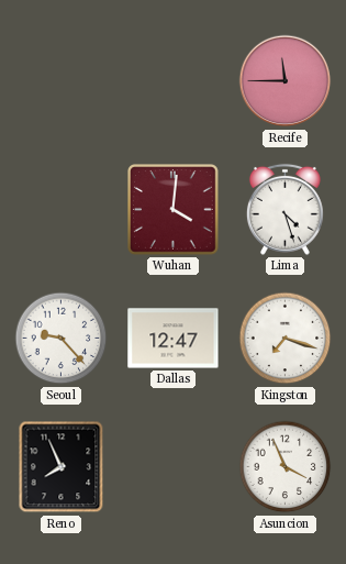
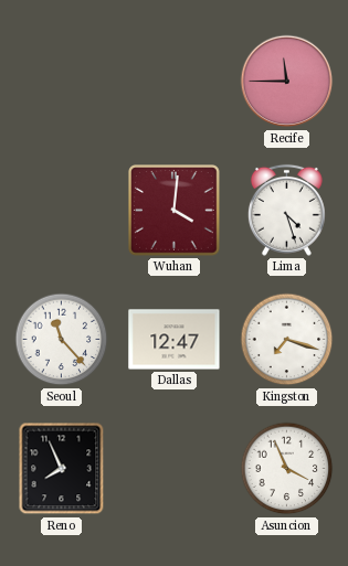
Seoul: 9:23 -> 11:23 (62, 340)
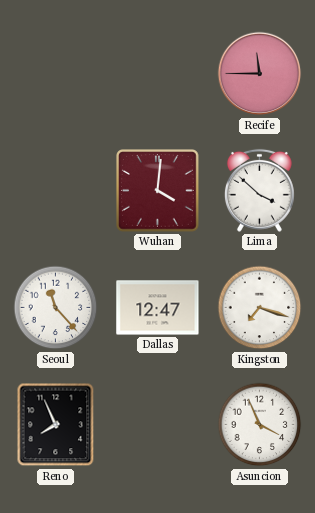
Lima: 4:27 -> 3:52 (259, 190)
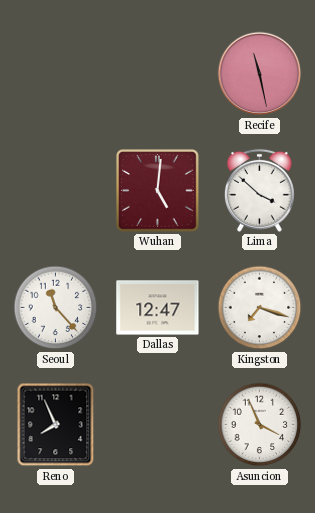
Recife: 11:45 -> 11:28 (260, 74)
Wuhan: 4:01 -> 5:01 (158, 191)
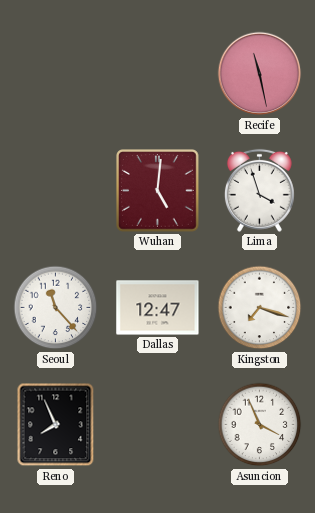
Lima: 3:52 -> 3:57 (259, 190)
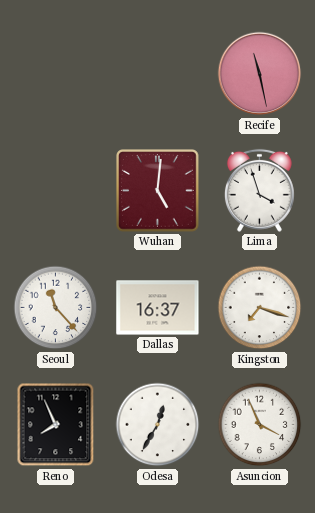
Dallas: 12:47 -> 16:37 (158, 308)
Odesa: none -> 12:35 (158, 425)
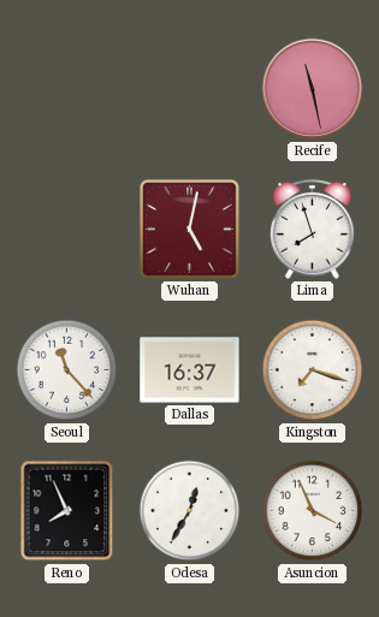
Wuhan: 5:01 -> 5:02 (190, 230)
Lima: 3:57 -> 7:57 (312, 229)
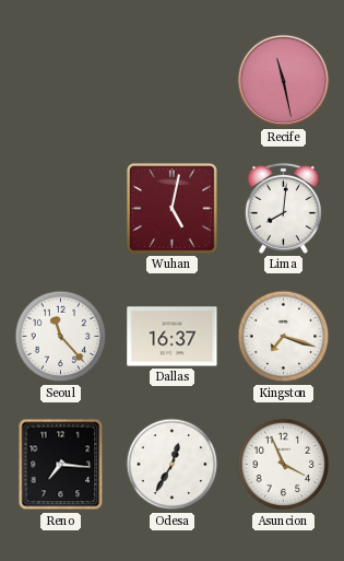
Lima: 7:57 -> 8:01 (283, 208)
Reno: 7:56 -> 7:16 (61, 465)
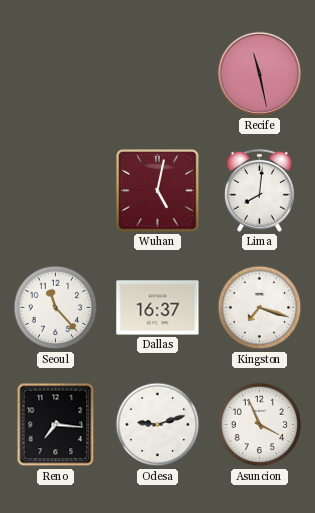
Odesa: 12:35 -> 9:12 (158, 425)
